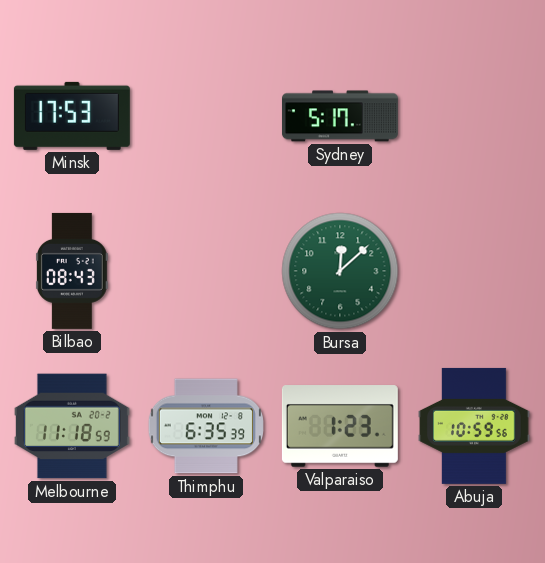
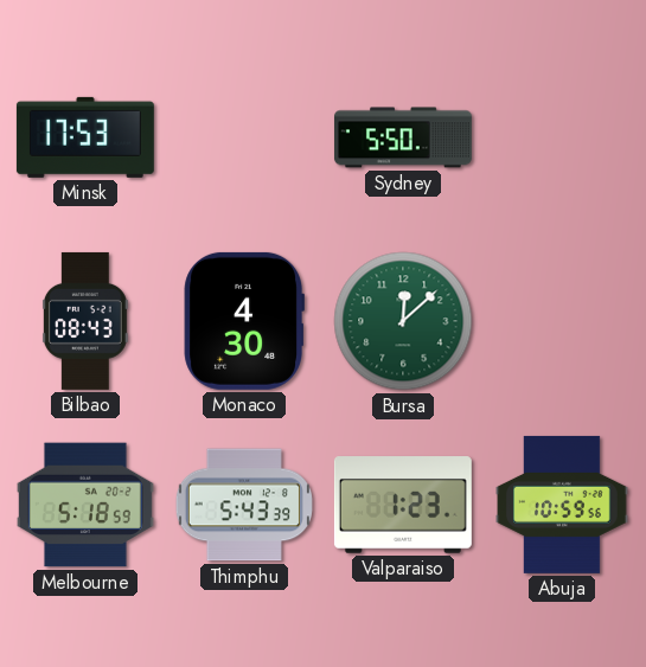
Sydney: 5:17 -> 5:50 (403, 137)
Monaco: none -> 4:30 (244, 321)
Melbourne: 11:18 -> 5:18 (85, 505)
Thimphu: 6:35 -> 5:43 (244, 505)
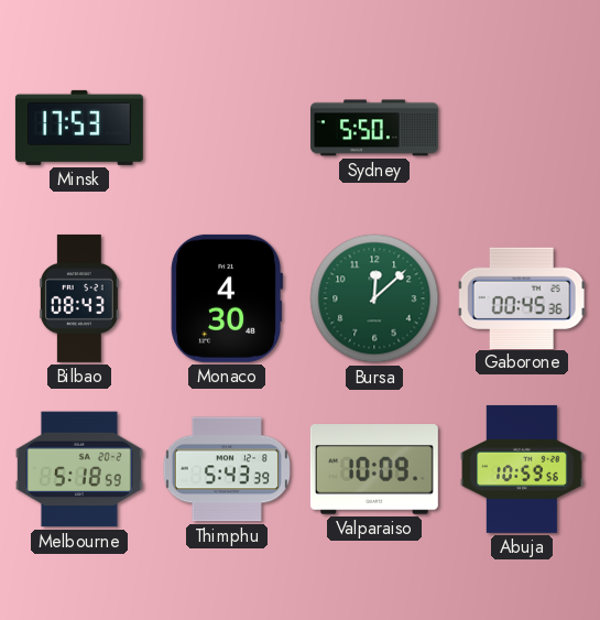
Gaborone: none -> 00:45 (522, 297)
Valparaiso: 1:23 -> 10:09 (374, 469)
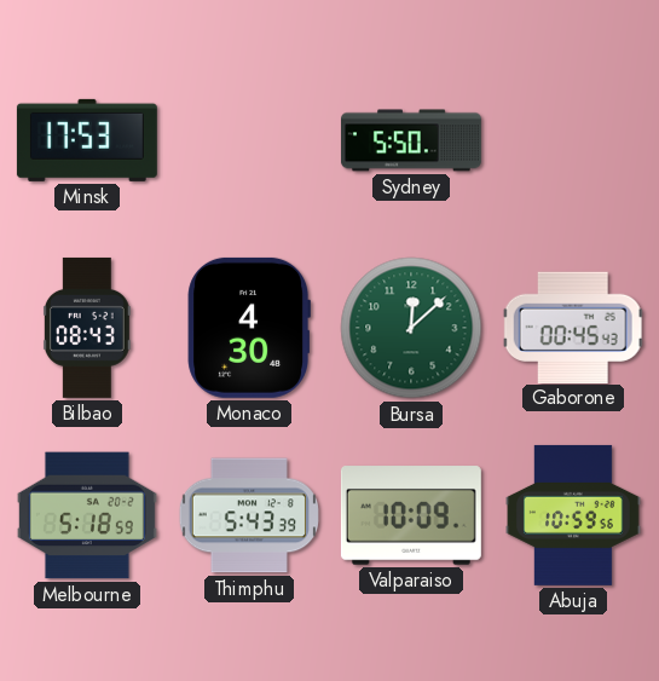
Gaborone: 00:45:36 -> 00:45:43 (573, 327)
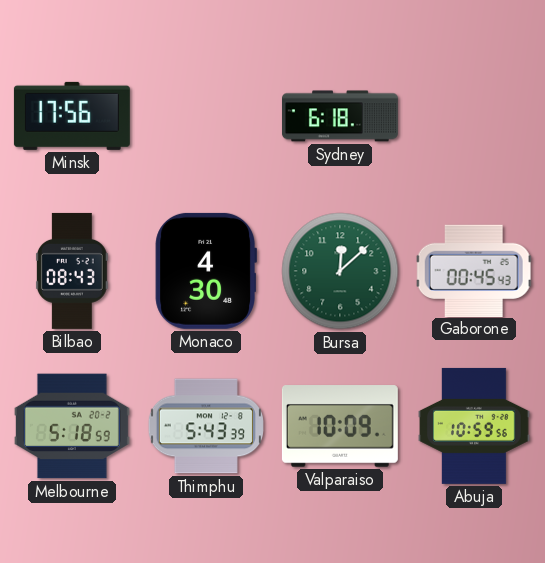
Minsk: 17:53 -> 17:56 (72, 116)
Sydney: 5:50 -> 6:18 (340, 116)
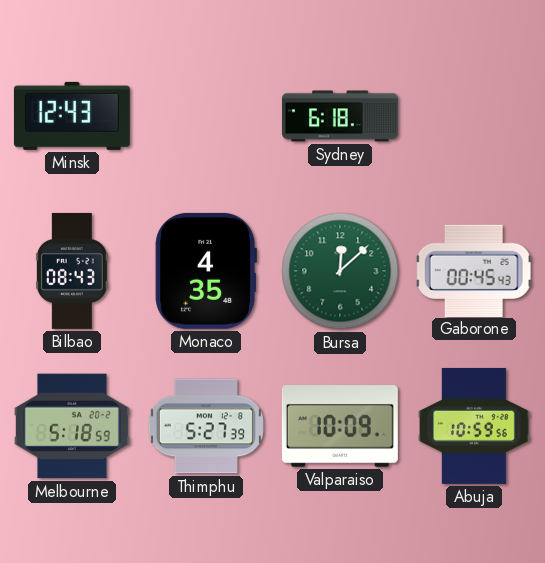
Minsk: 17:56 -> 12:43 (72, 116)
Monaco: 4:30 -> 4:35 (206, 271)
Thimphu: 5:43 -> 5:27 (206, 426)
